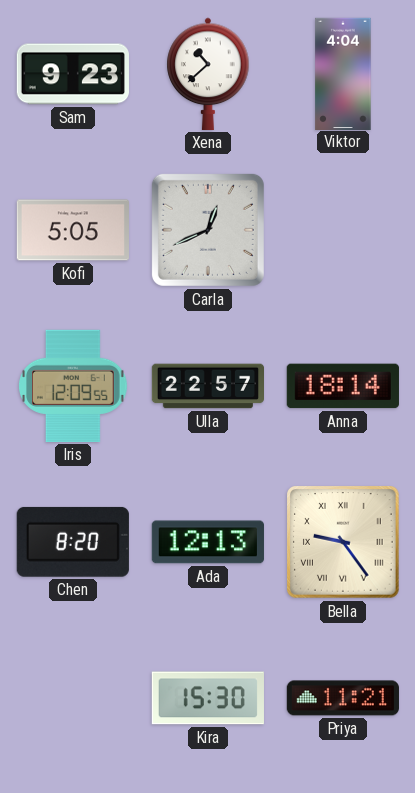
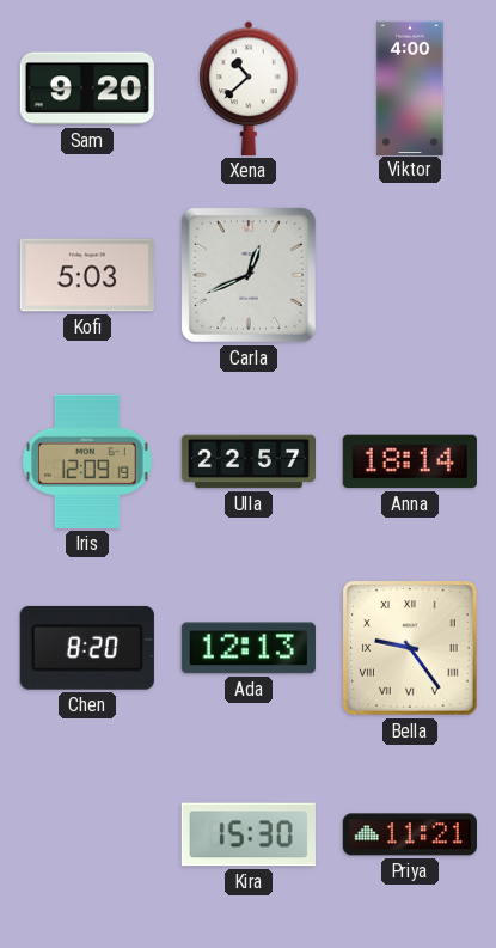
Sam: 9:23 -> 9:20 (87, 88)
Viktor: 4:04 -> 4:00 (410, 87)
Kofi: 5:05 -> 5:03 (87, 275)
Iris: 12:09:55 -> 12:09:19 (87, 461)
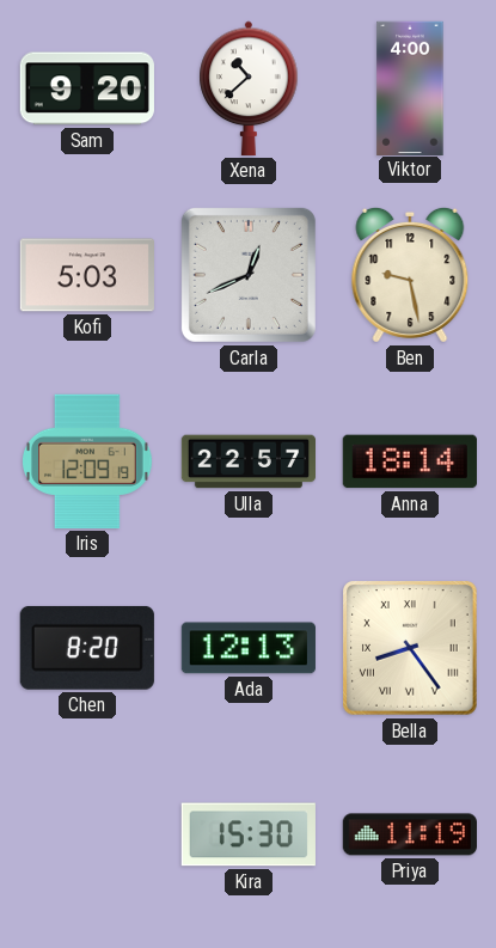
Ben: none -> 9:28 (410, 275)
Bella: 9:24 -> 8:24 (411, 649)
Priya: 11:21 -> 11:19 (410, 834)
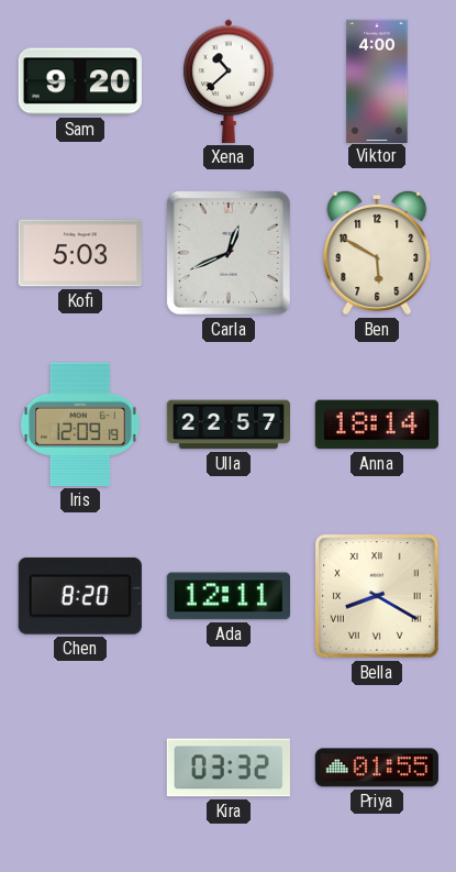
Ben: 9:28 -> 5:50 (377, 253)
Ada: 12:13 -> 12:11 (229, 596)
Bella: 8:24 -> 8:20 (378, 597)
Kira: 15:30 -> 03:32 (229, 768)
Priya: 11:19 -> 01:55 (377, 768)
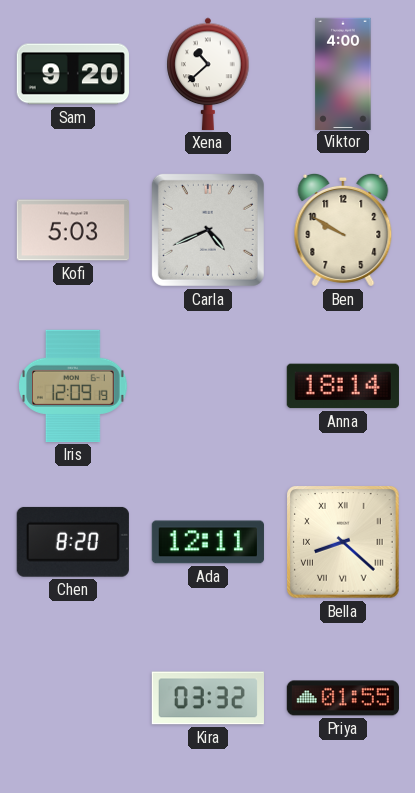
Carla: 12:41 -> 4:41 (208, 230)
Ben: 5:50 -> 9:50 (343, 230)
Ulla: 22:57 -> none (227, 424)
Bella: 8:20 -> 8:22 (344, 543)
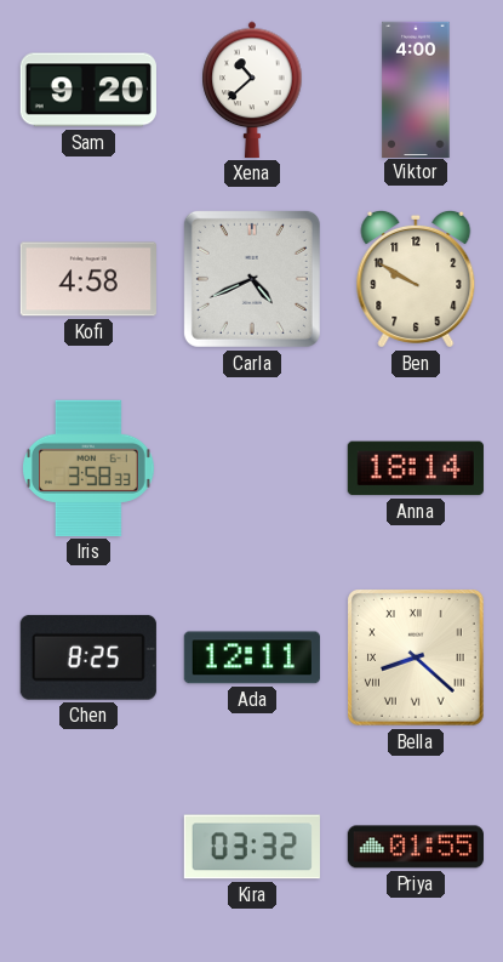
Kofi: 5:03 -> 4:58 (88, 279)
Iris: 12:09 -> 3:58 (88, 468)
Chen: 8:20 -> 8:25 (88, 658)
